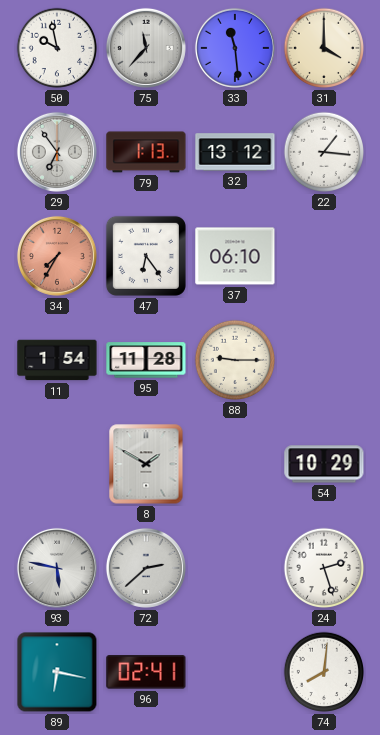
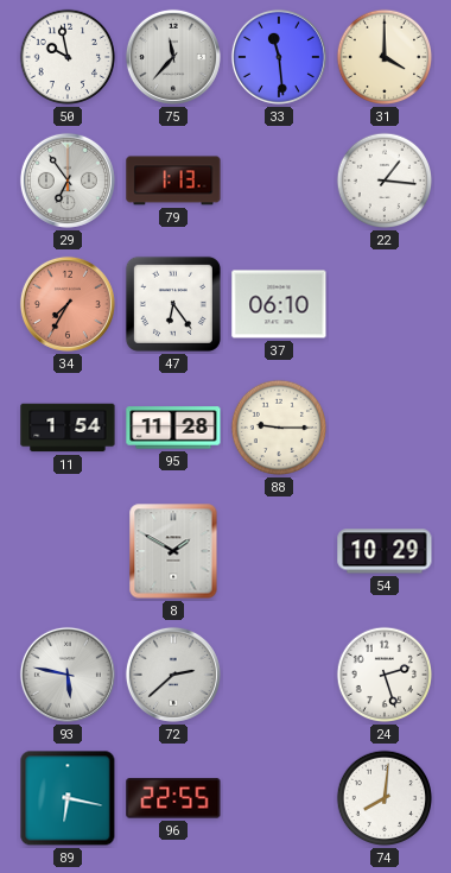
32: 13:12 -> none (235, 152)
96: 02:41 -> 22:55 (173, 798)
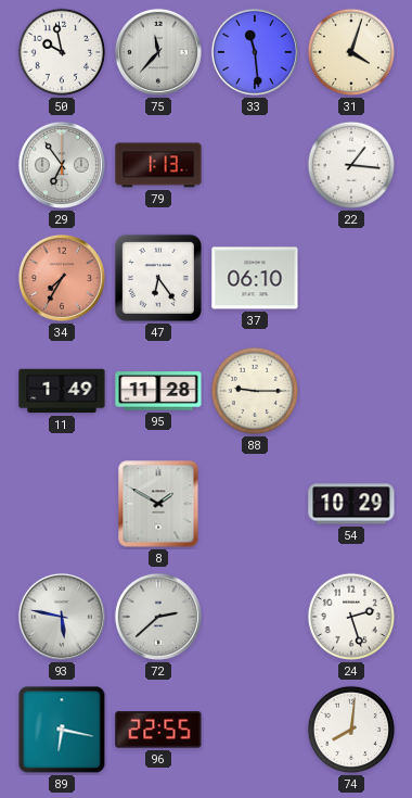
31: 4:00 -> 4:03 (351, 52)
11: 1:54 -> 1:49 (62, 391)
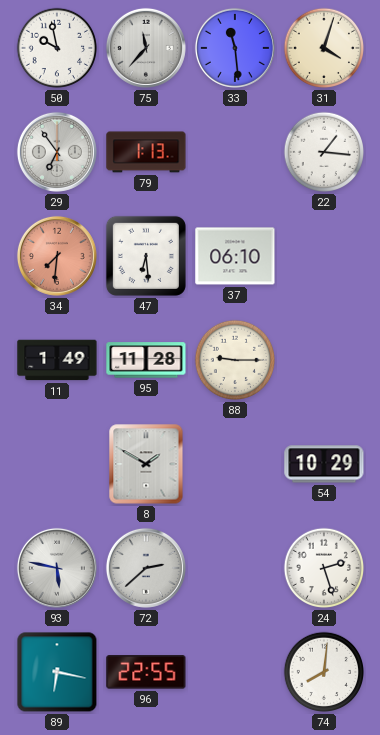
34: 7:35 -> 7:31 (57, 256)
47: 6:24 -> 6:29 (146, 256)
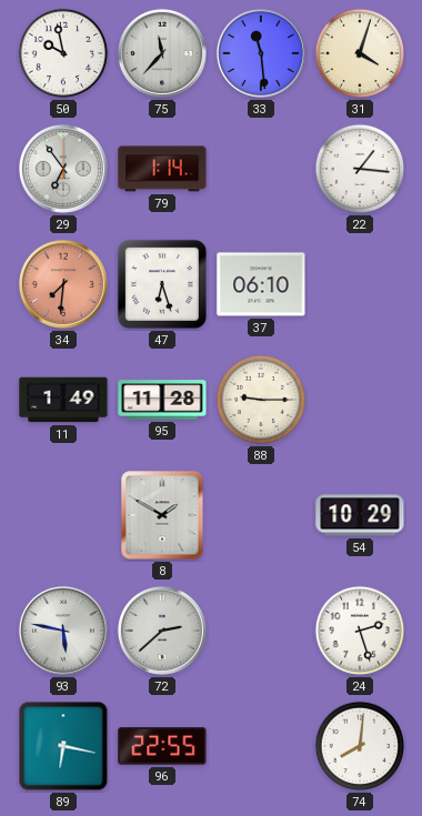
79: 1:13 -> 1:14 (162, 169)
47: 6:29 -> 6:27 (162, 284)
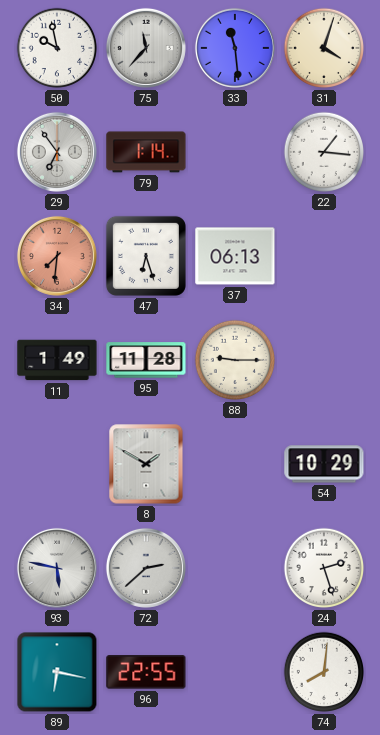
37: 06:10 -> 06:13 (235, 256)
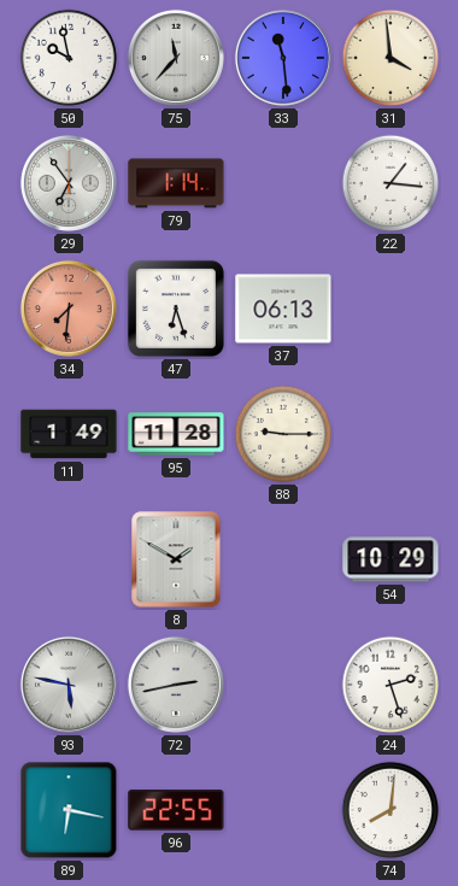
31: 4:03 -> 3:59 (391, 58)
72: 2:38 -> 2:43 (176, 685)
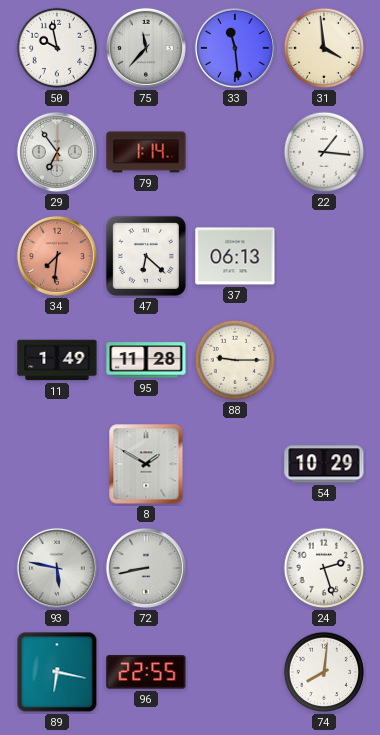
47: 6:27 -> 6:22 (146, 256)
72: 2:43 -> 8:43 (146, 568)
